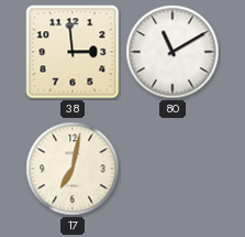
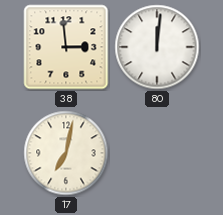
80: 11:10 -> 12:01 (157, 47)
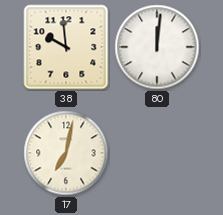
38: 2:59 -> 9:59 (66, 47)
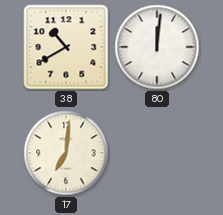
38: 9:59 -> 10:40 (66, 47)
17: 7:02 -> 7:01 (66, 153)
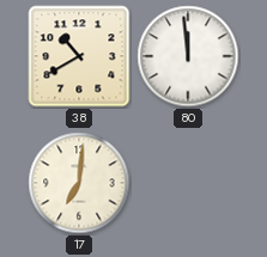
80: 12:01 -> 11:59 (188, 56)
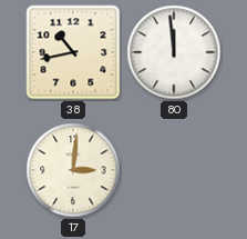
38: 10:40 -> 10:43 (73, 52)
17: 7:01 -> 3:01 (73, 170)
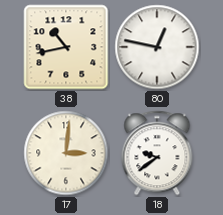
80: 11:59 -> 12:47 (157, 47)
18: none -> 9:39 (157, 153)
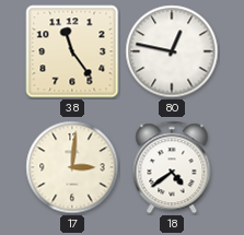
38: 10:43 -> 11:24 (72, 51)
18: 9:39 -> 4:39 (172, 167)
